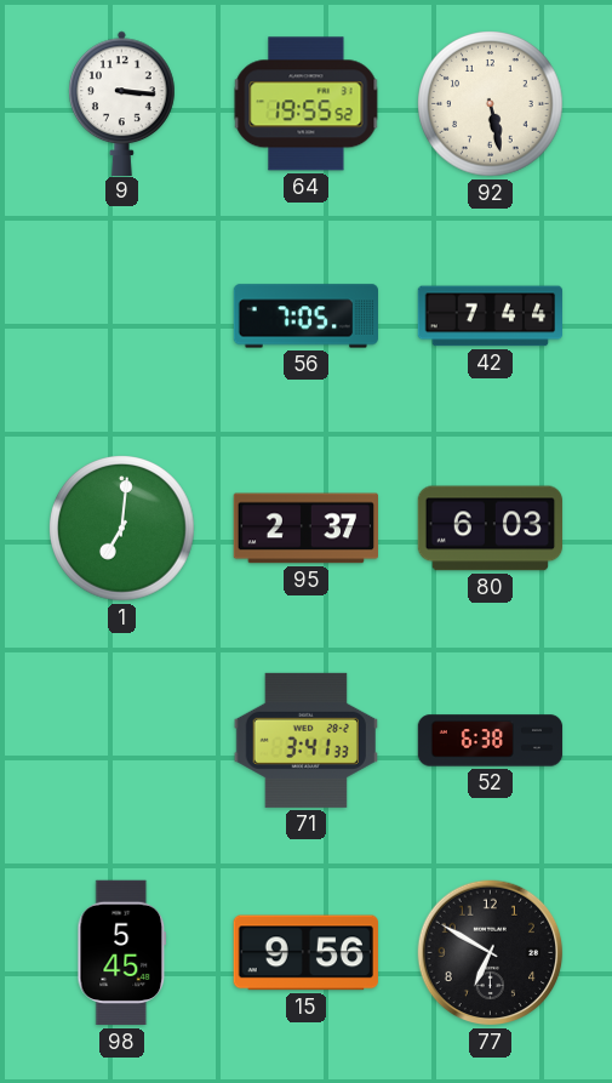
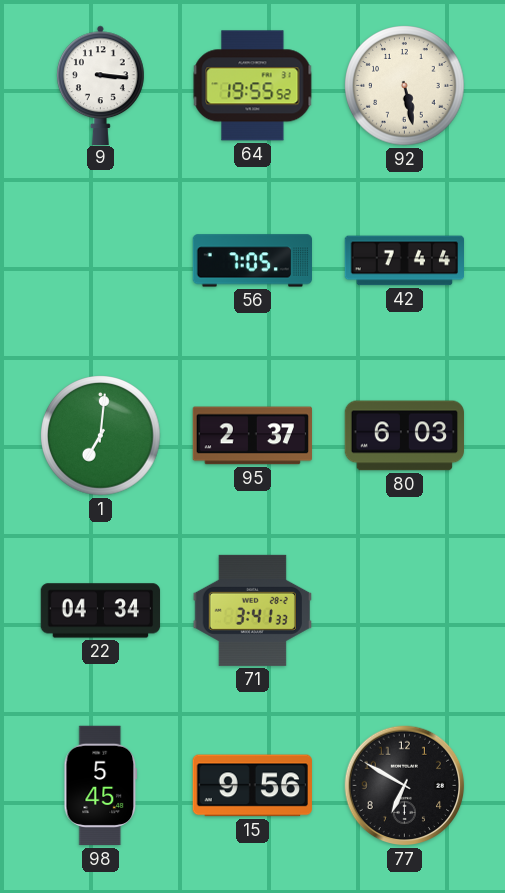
22: none -> 04:34 (101, 611)
52: 6:38 -> none (491, 741)
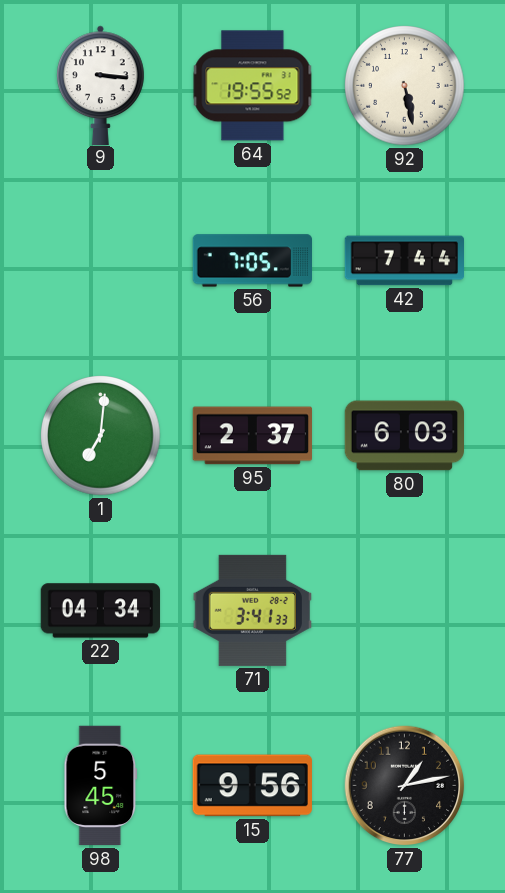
77: 6:50 -> 1:13 (405, 786)
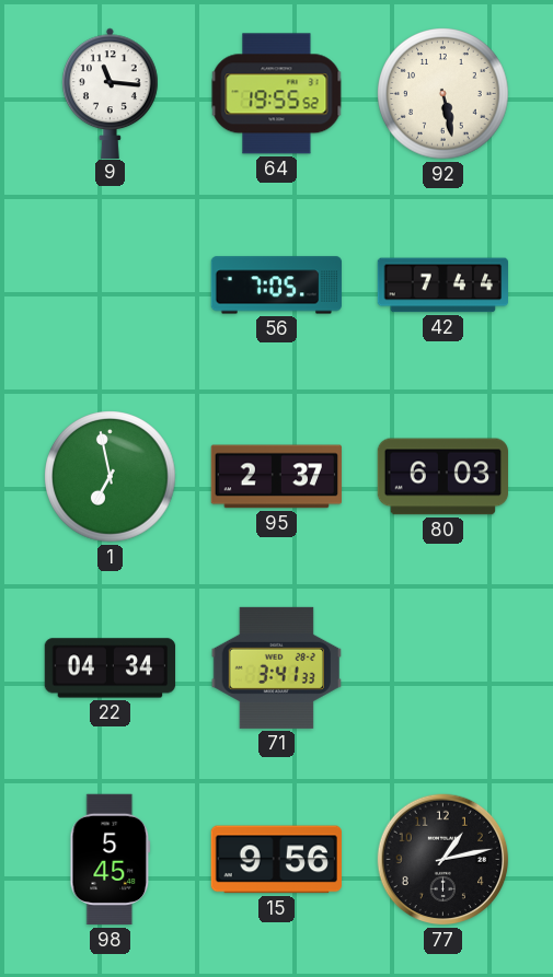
9: 3:16 -> 11:16 (111, 93)
1: 7:01 -> 6:58 (111, 477)
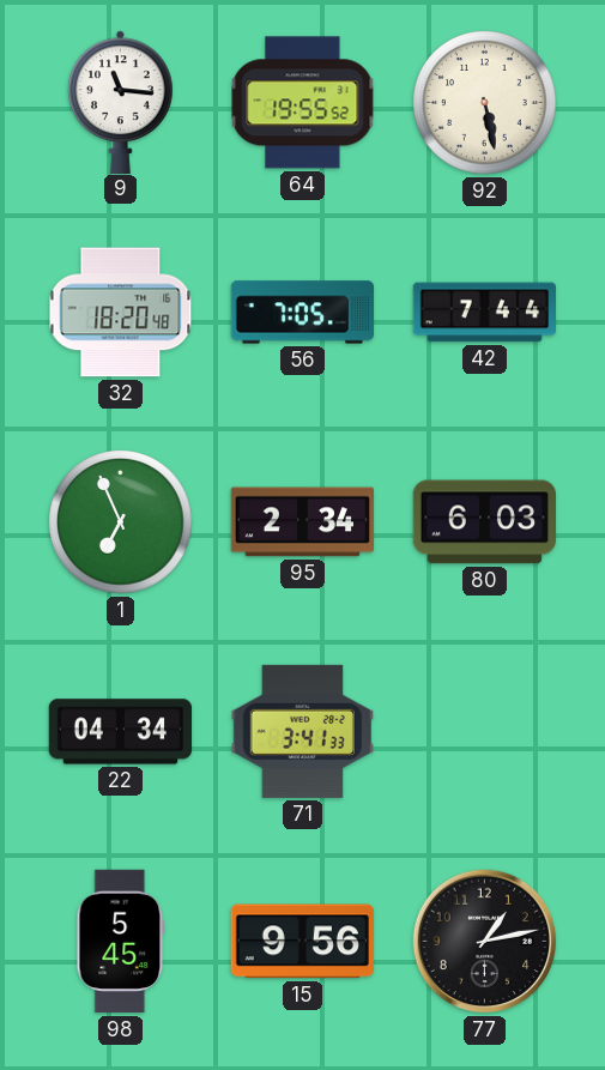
32: none -> 18:20 (121, 313)
1: 6:58 -> 6:56 (121, 522)
95: 2:37 -> 2:34 (302, 522)
